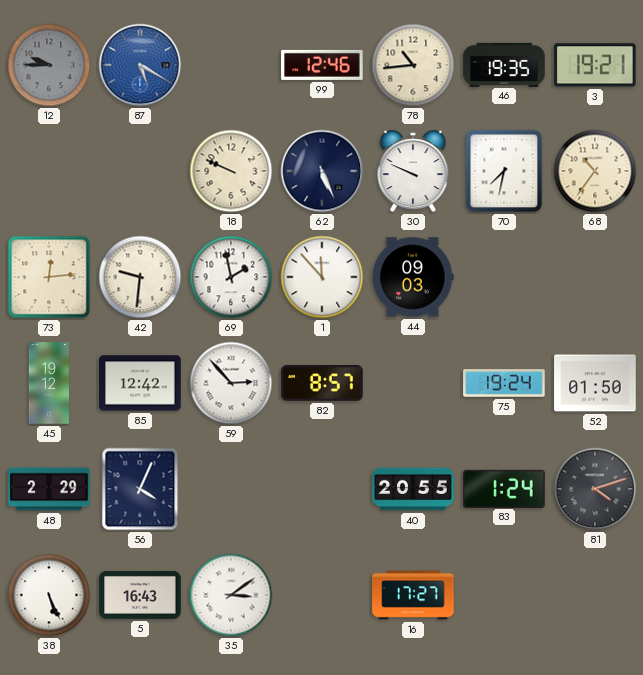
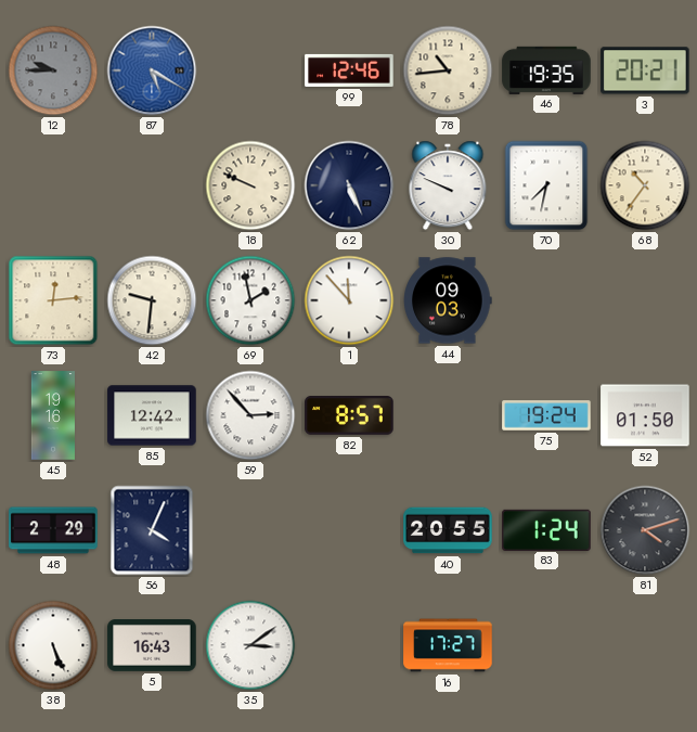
3: 19:21 -> 20:21 (645, 70)
45: 19:12 -> 19:16 (53, 415)
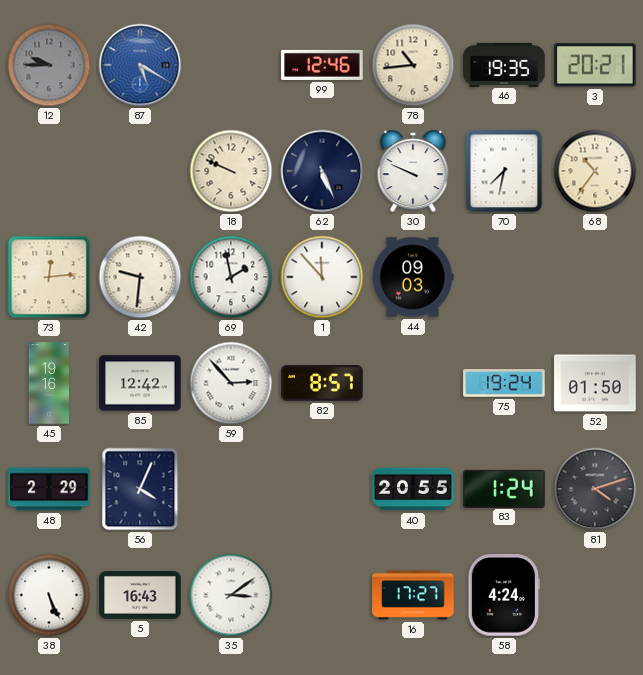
58: none -> 4:24 (504, 595)
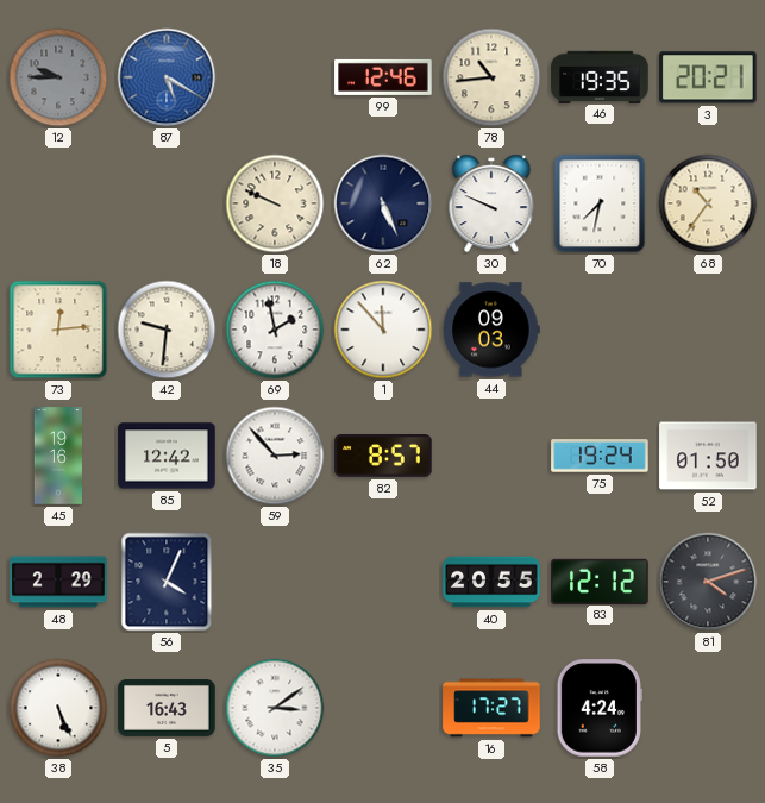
83: 1:24 -> 12:12 (600, 581)
